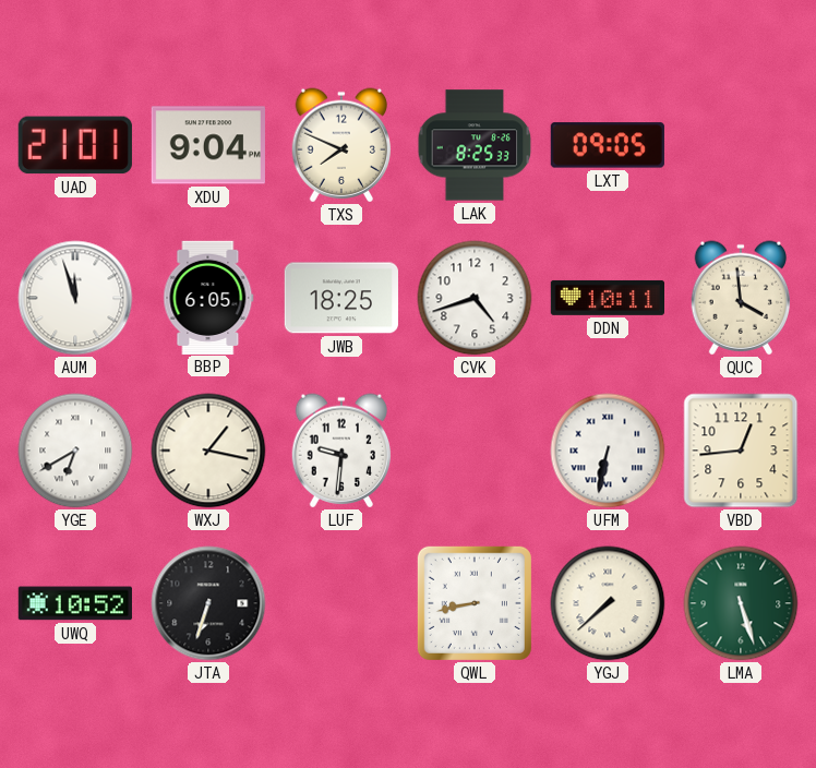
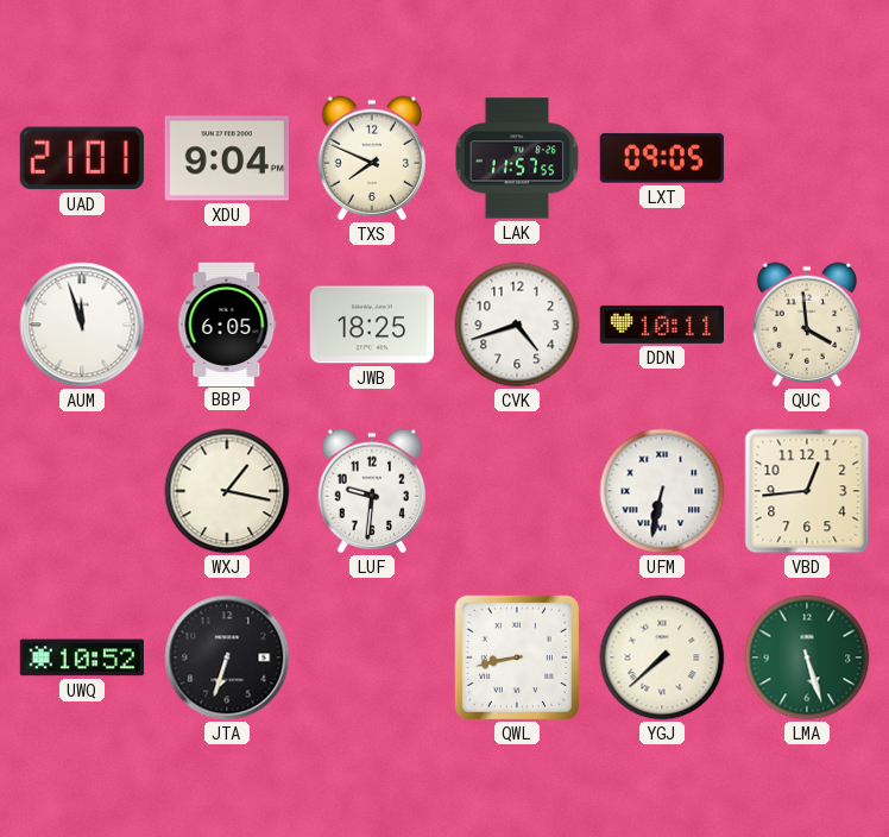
LAK: 8:25 -> 11:57 (517, 158)
YGE: 6:40 -> none (75, 451)
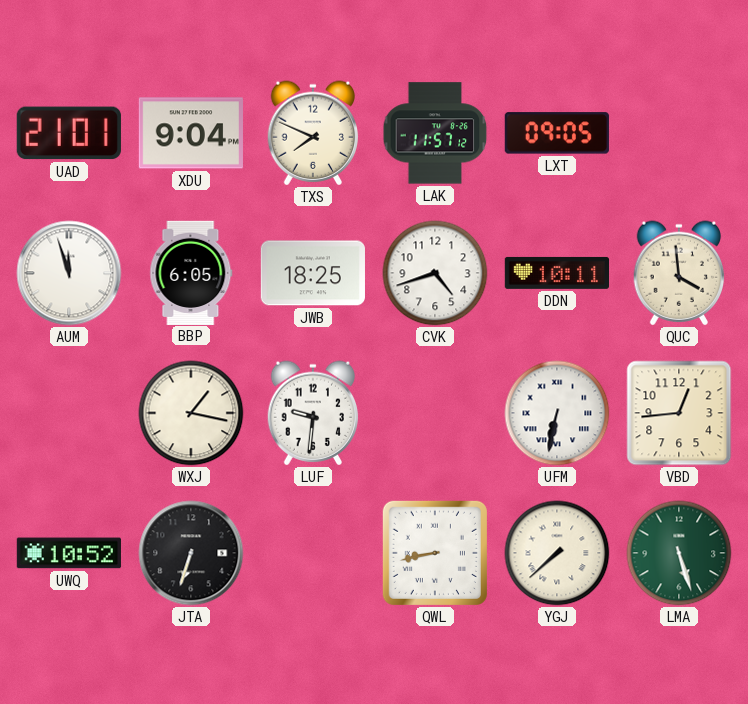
LAK: 11:57:55 -> 11:57:12 (435, 133)
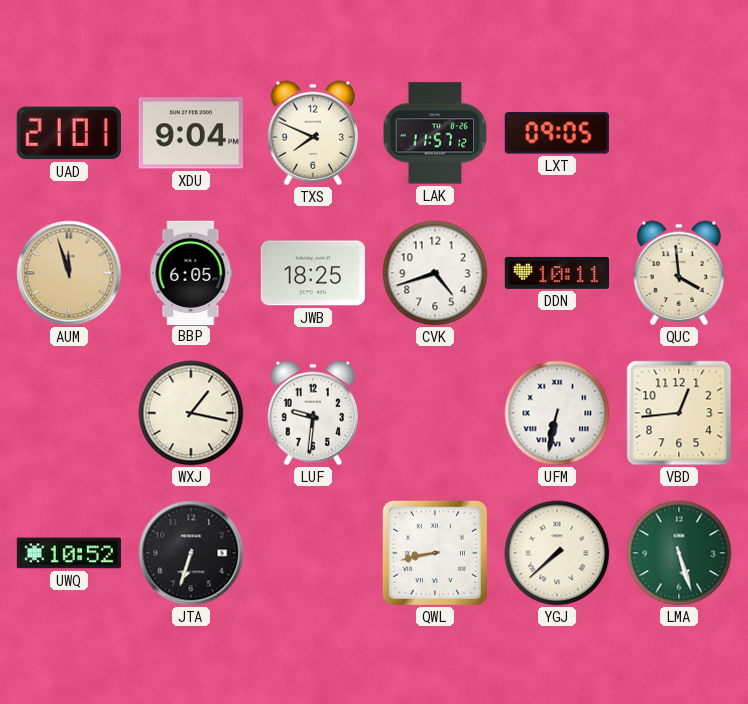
AUM dial: white -> champagne (69, 273)
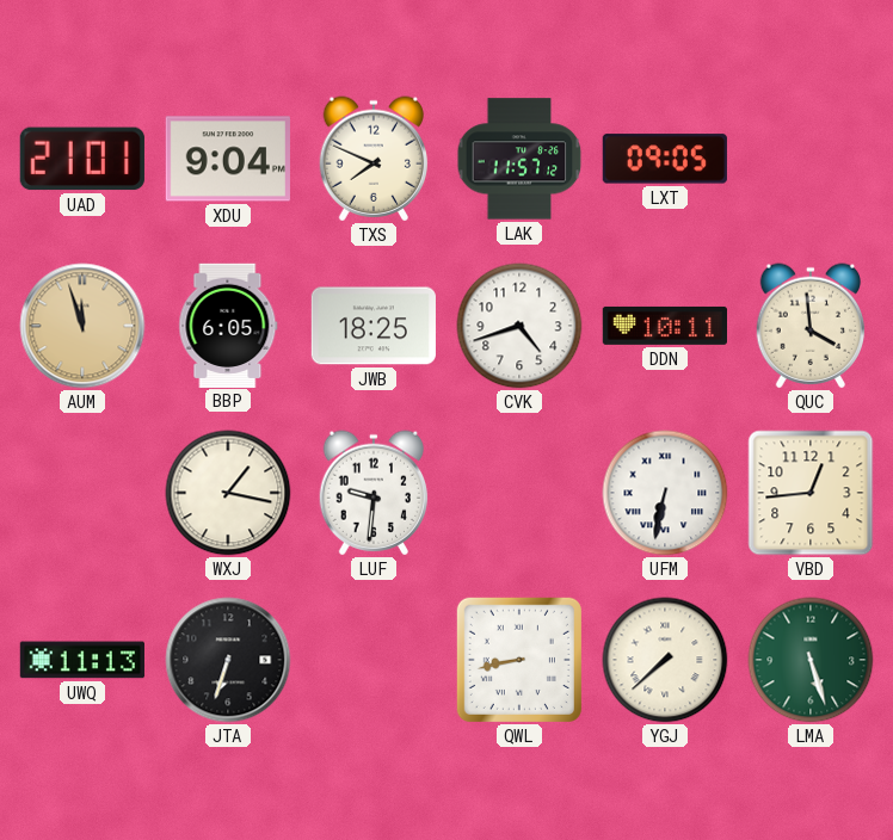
UWQ: 10:52 -> 11:13 (82, 660)
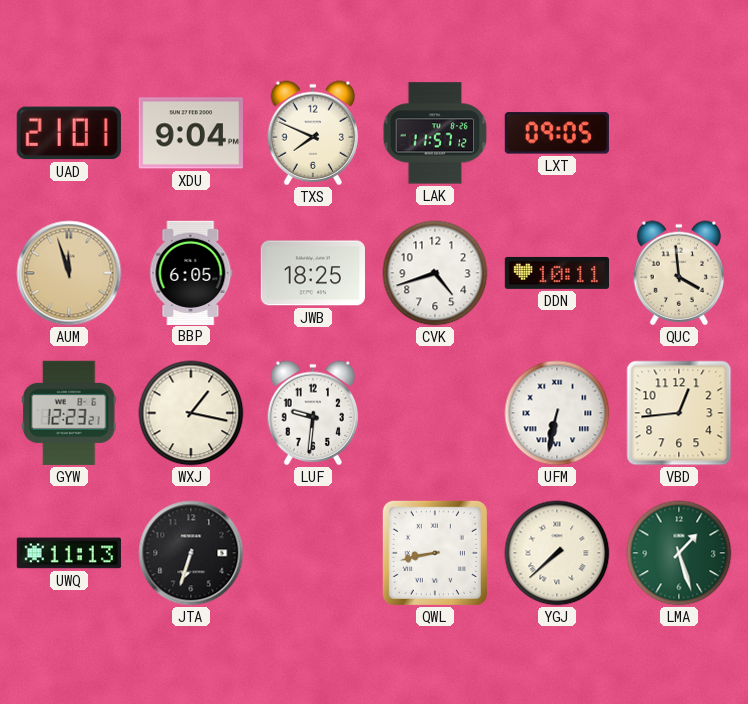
GYW: none -> 12:23 (69, 413)
LMA: 5:27 -> 1:27 (679, 553)
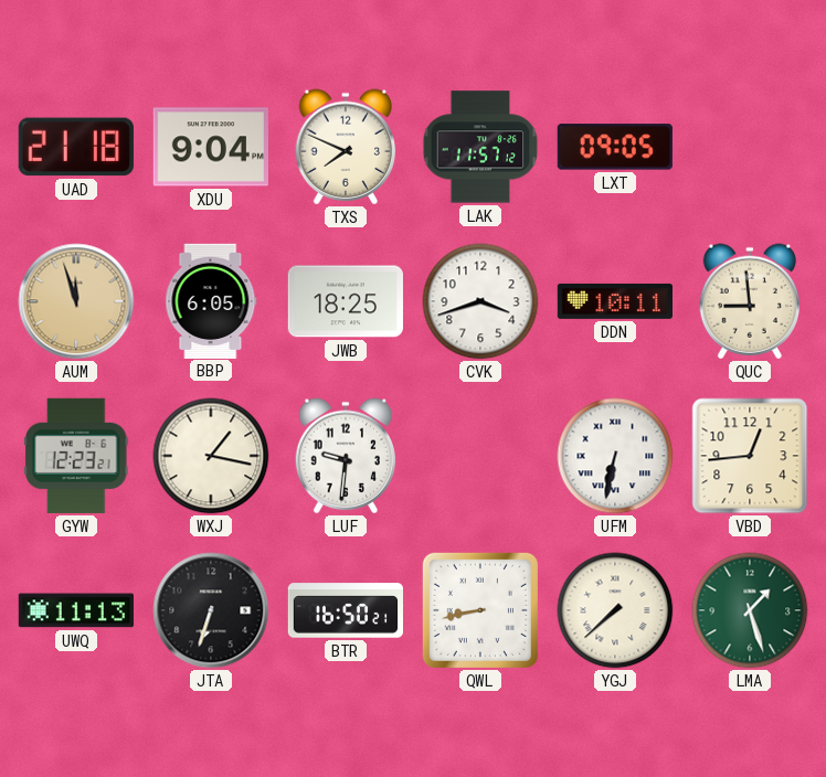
UAD: 21:01 -> 21:18 (76, 147)
CVK: 4:42 -> 3:42 (480, 301)
QUC: 3:59 -> 8:59 (750, 301)
BTR: none -> 16:50 (345, 610)
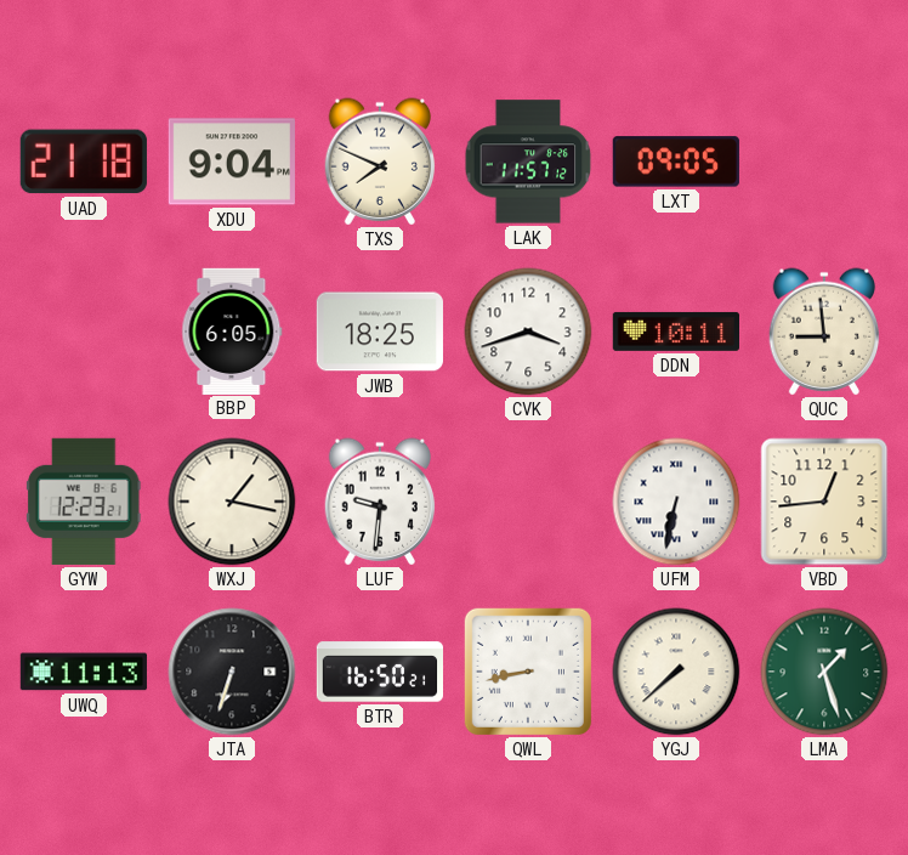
AUM: 11:57 -> none (76, 301)
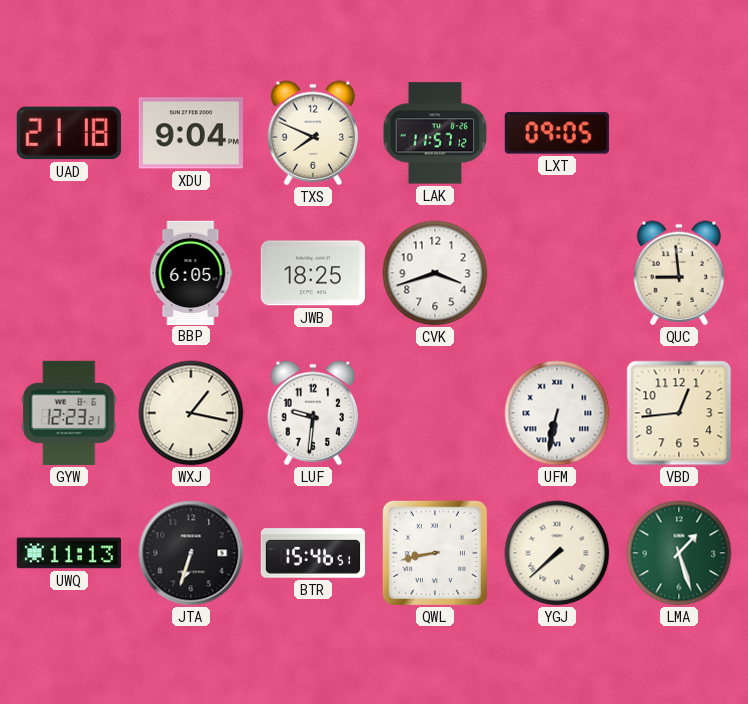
DDN: 10:11 -> none (675, 332)
BTR: 16:50 -> 15:46 (312, 553)
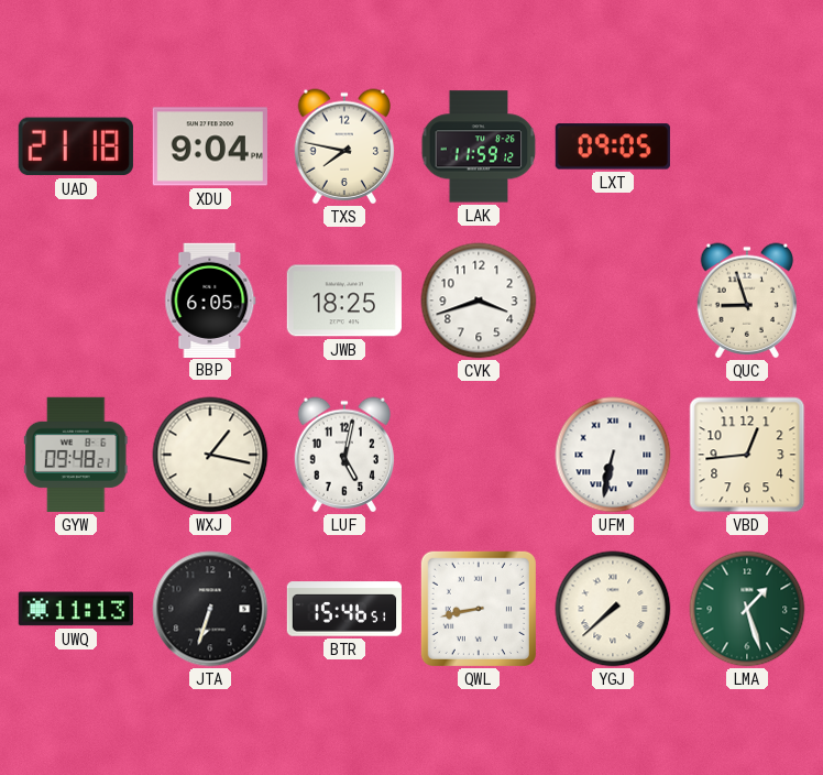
TXS: 7:49 -> 7:47 (344, 146)
LAK: 11:57 -> 11:59 (479, 146)
QUC: 8:59 -> 8:57 (747, 301)
GYW: 12:23 -> 09:48 (76, 455)
LUF: 9:31 -> 5:02 (344, 455)
